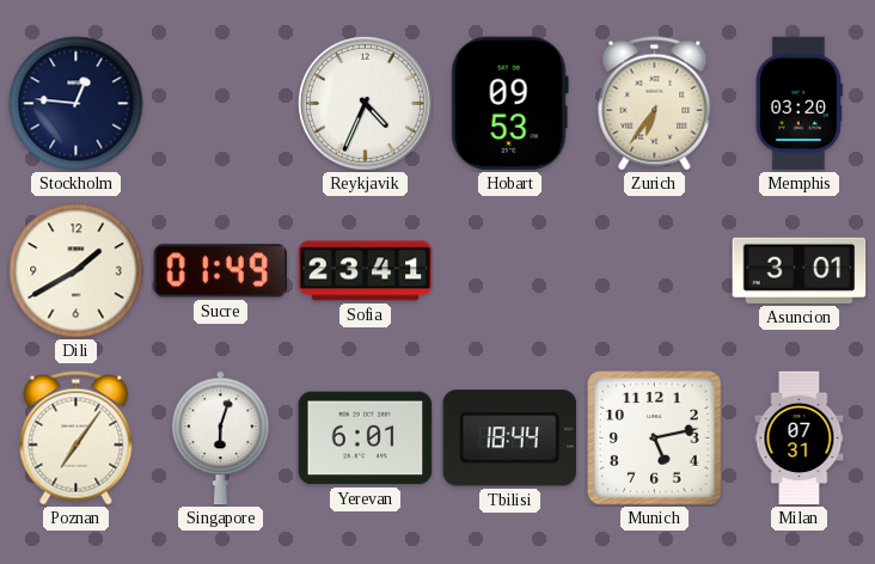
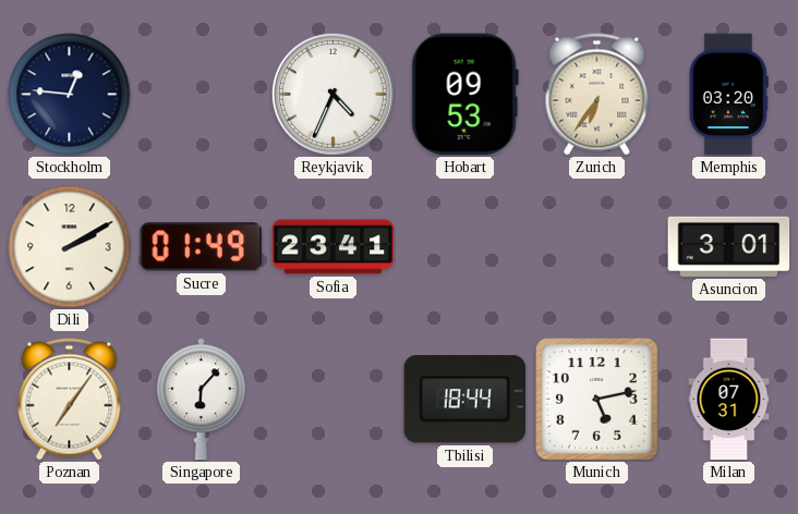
Dili: 1:40 -> 2:10 (70, 247)
Singapore: 6:03 -> 6:07 (202, 400)
Yerevan: 6:01 -> none (366, 439)
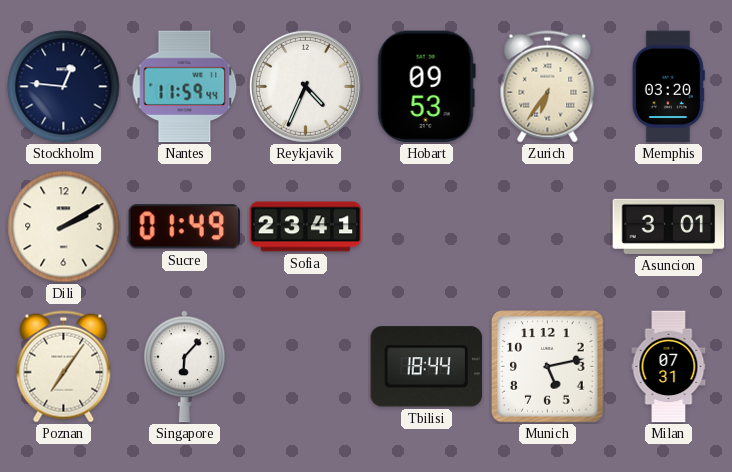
Nantes: none -> 11:59 (185, 87)
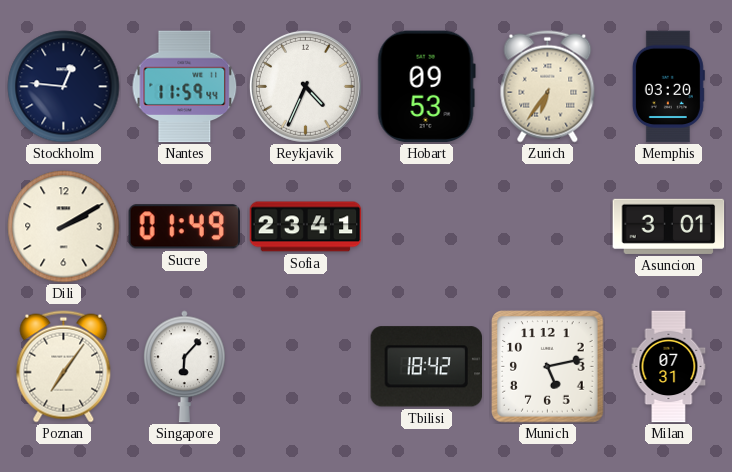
Tbilisi: 18:44 -> 18:42 (426, 367)
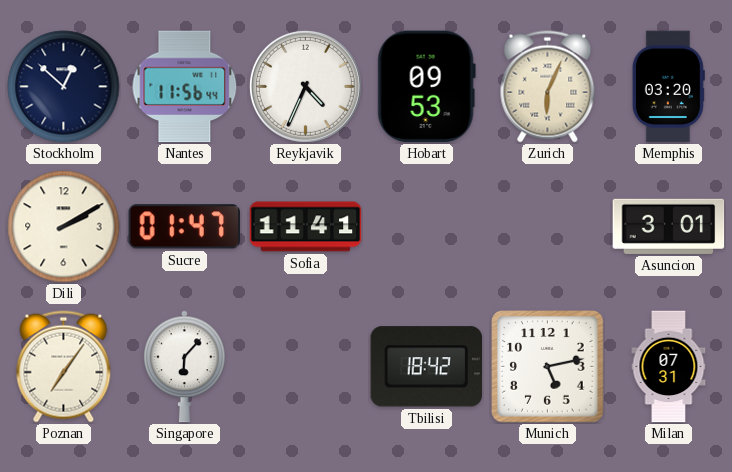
Stockholm: 12:46 -> 12:52 (64, 87)
Nantes: 11:59 -> 11:56 (185, 87)
Zurich: 6:36 -> 6:04 (548, 87)
Sucre: 01:49 -> 01:47 (184, 227)
Sofia: 23:41 -> 11:41 (306, 227)
